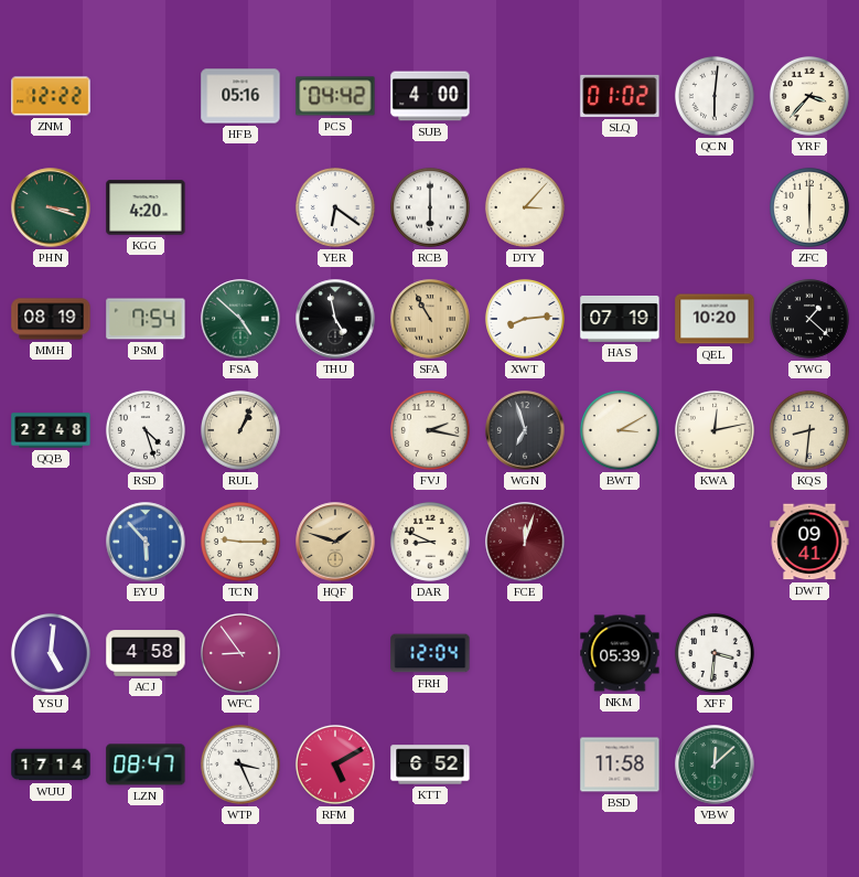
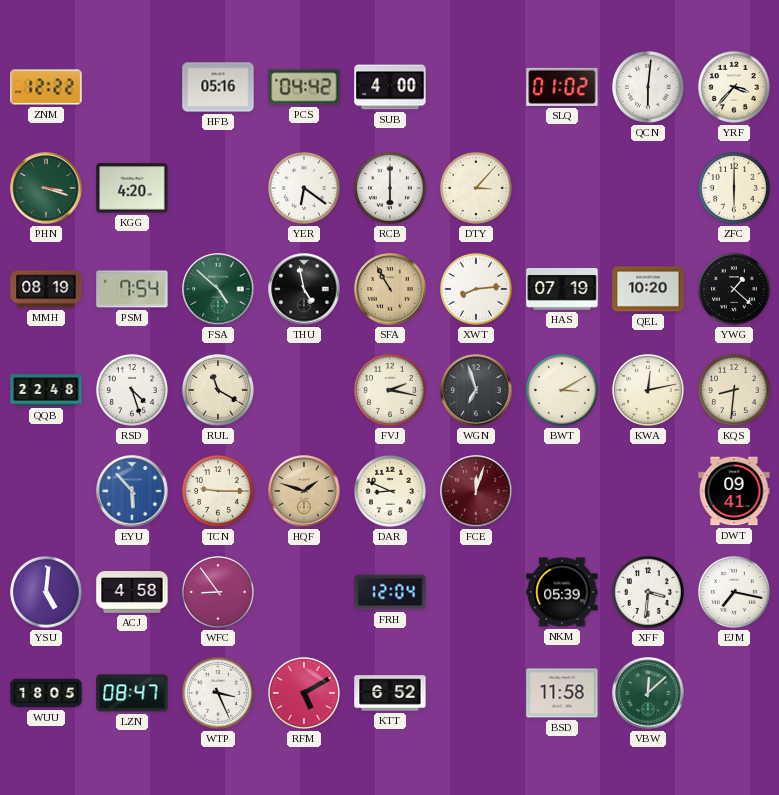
RUL: 1:04 -> 11:20 (218, 390)
EJM: none -> 7:17 (734, 592)
WUU: 17:14 -> 18:05 (46, 693)
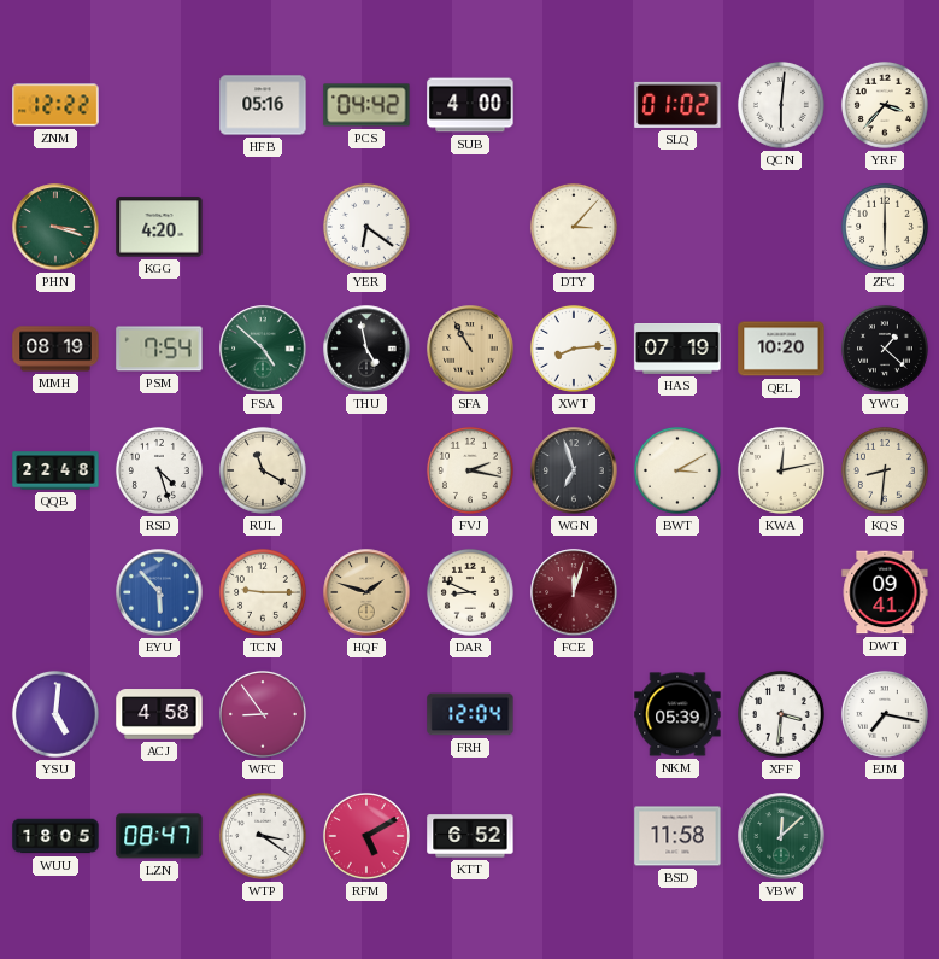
RCB: 6:00 -> none (390, 188)
WTP: 3:26 -> 3:21 (263, 836)
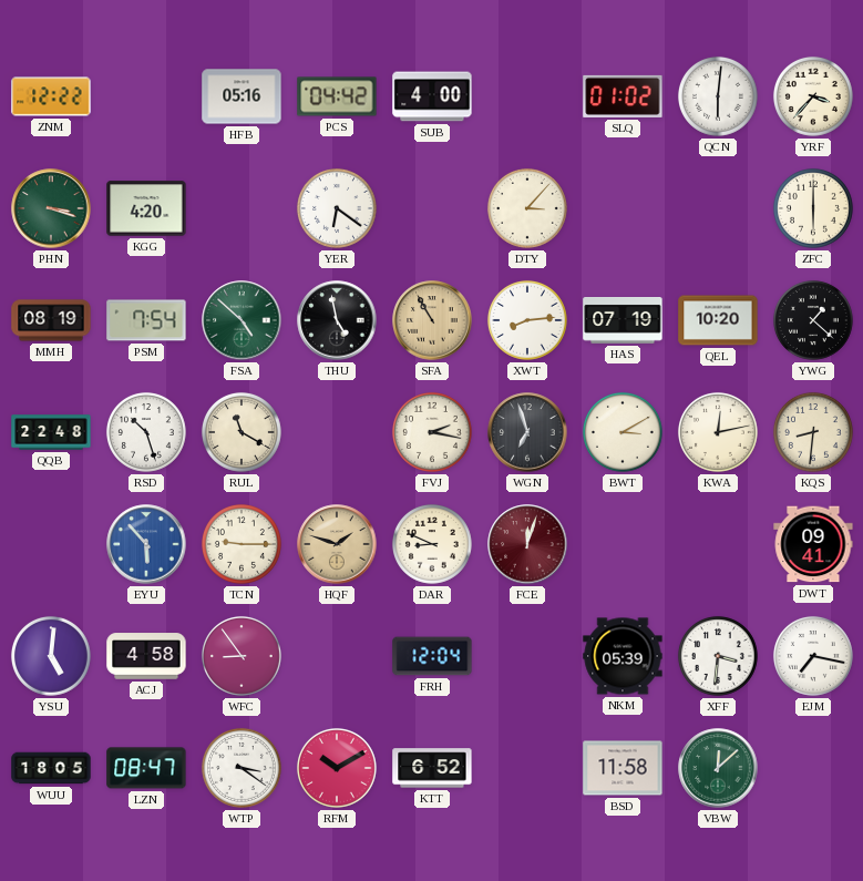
RSD: 4:27 -> 10:27 (146, 432)
RFM: 5:10 -> 10:10 (337, 768)
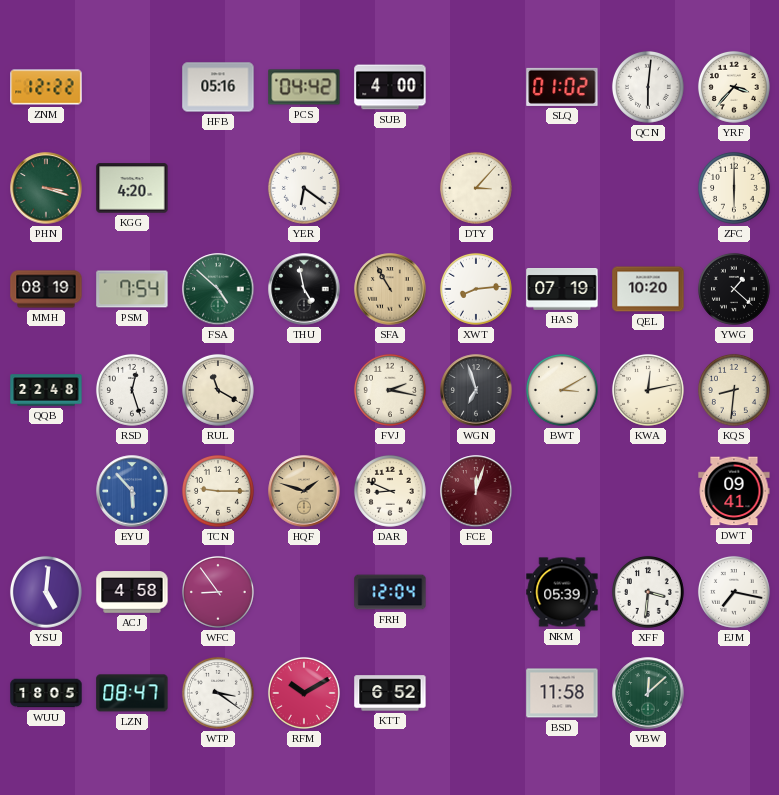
RSD: 10:27 -> 12:27 (132, 390)
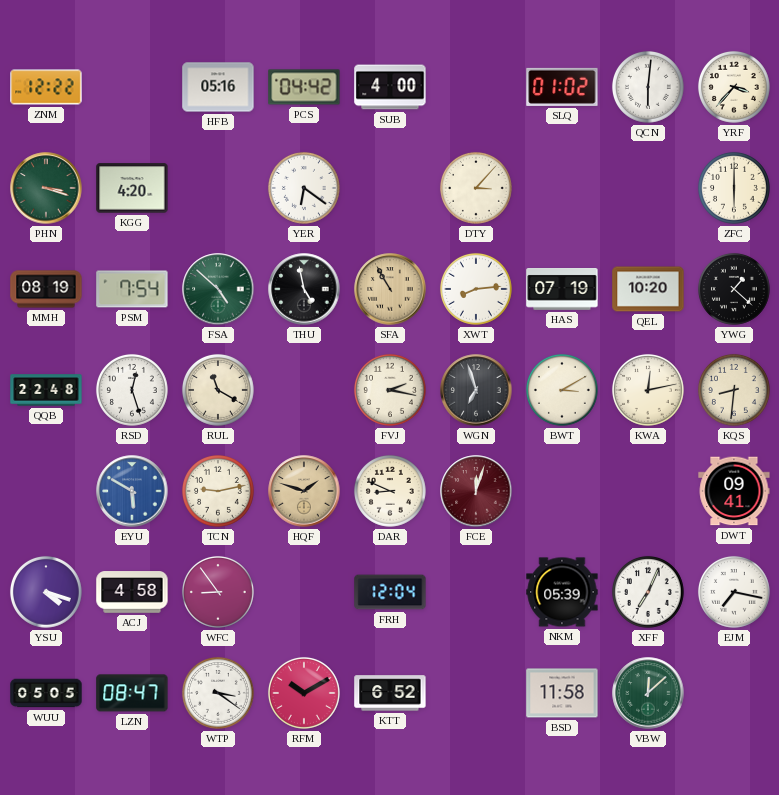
EYU: 5:53 -> 5:50 (132, 491)
TCN: 9:15 -> 9:13 (218, 491)
YSU: 5:01 -> 4:18 (46, 592)
XFF: 3:31 -> 7:04 (648, 592)
WUU: 18:05 -> 05:05 (46, 693)
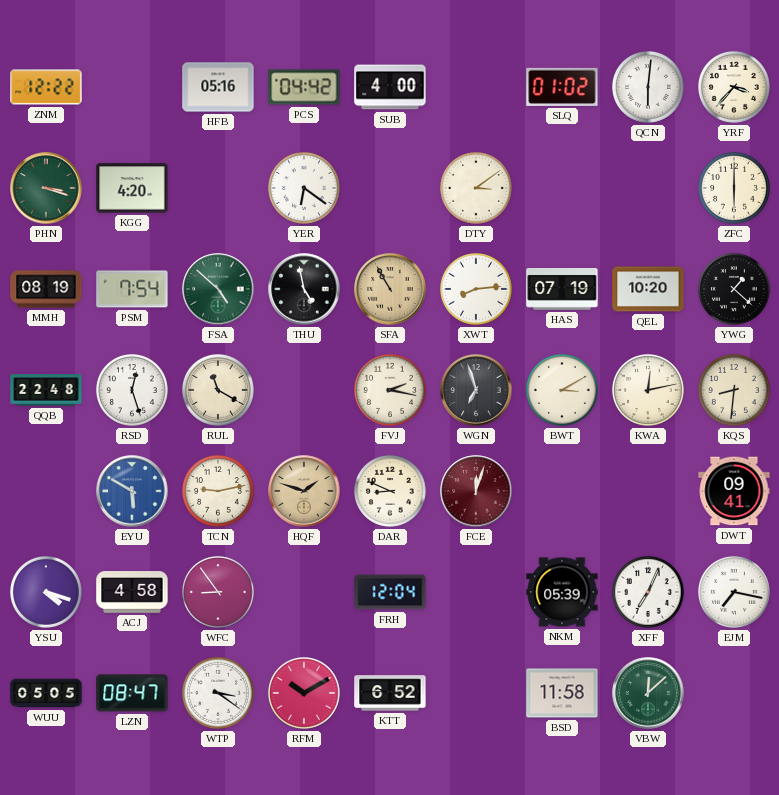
DTY: 3:07 -> 3:09 (476, 188)
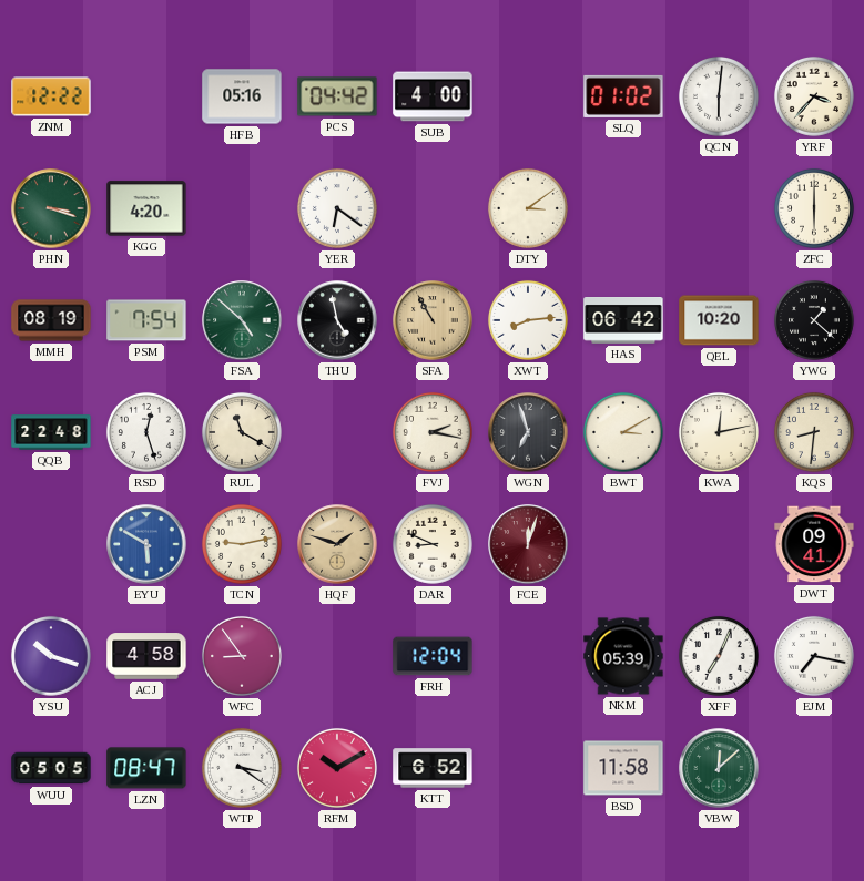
HAS: 07:19 -> 06:42 (623, 321)
YSU: 4:18 -> 10:18 (51, 656)
